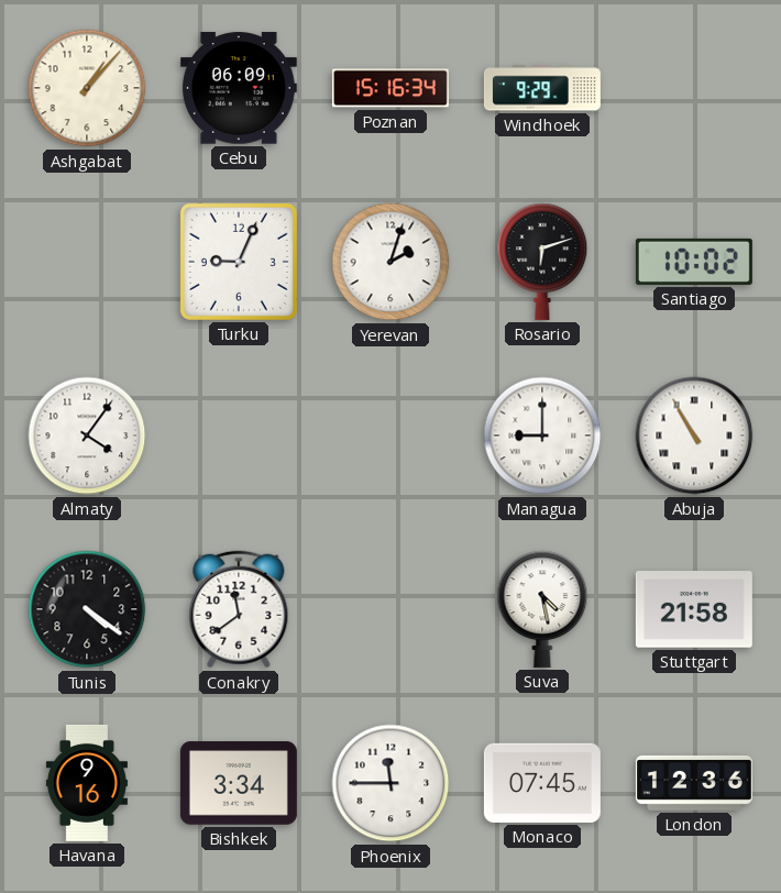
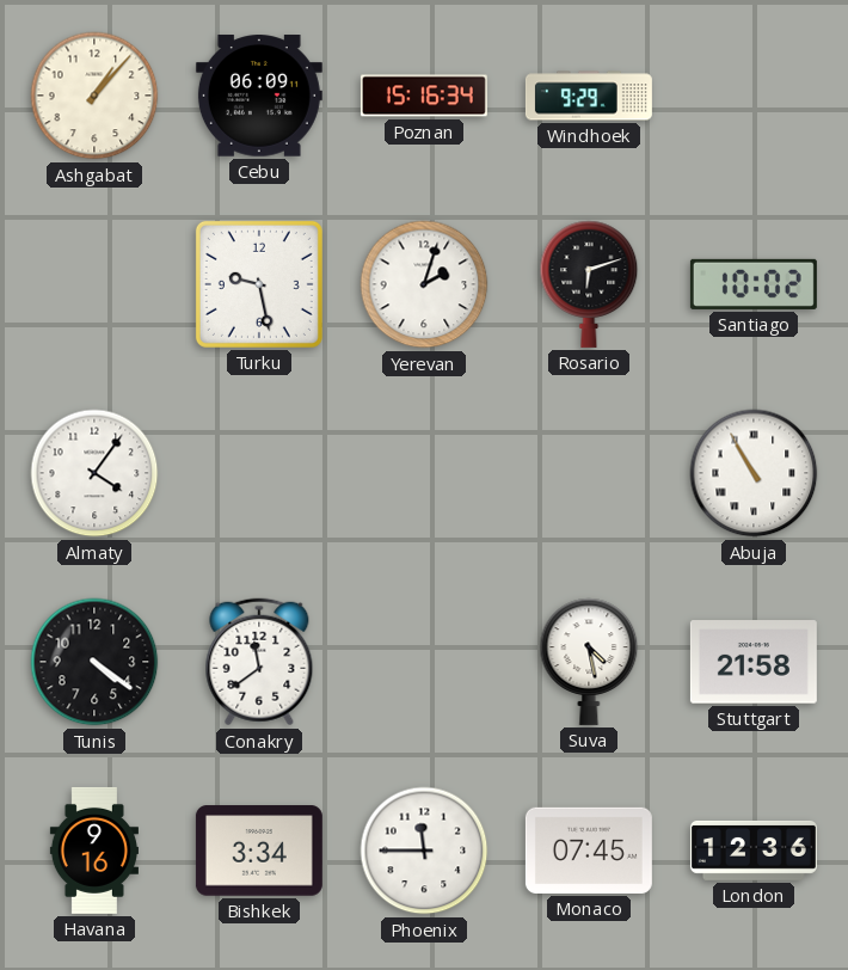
Turku: 9:04 -> 9:28 (259, 284)
Managua: 9:00 -> none (542, 436)
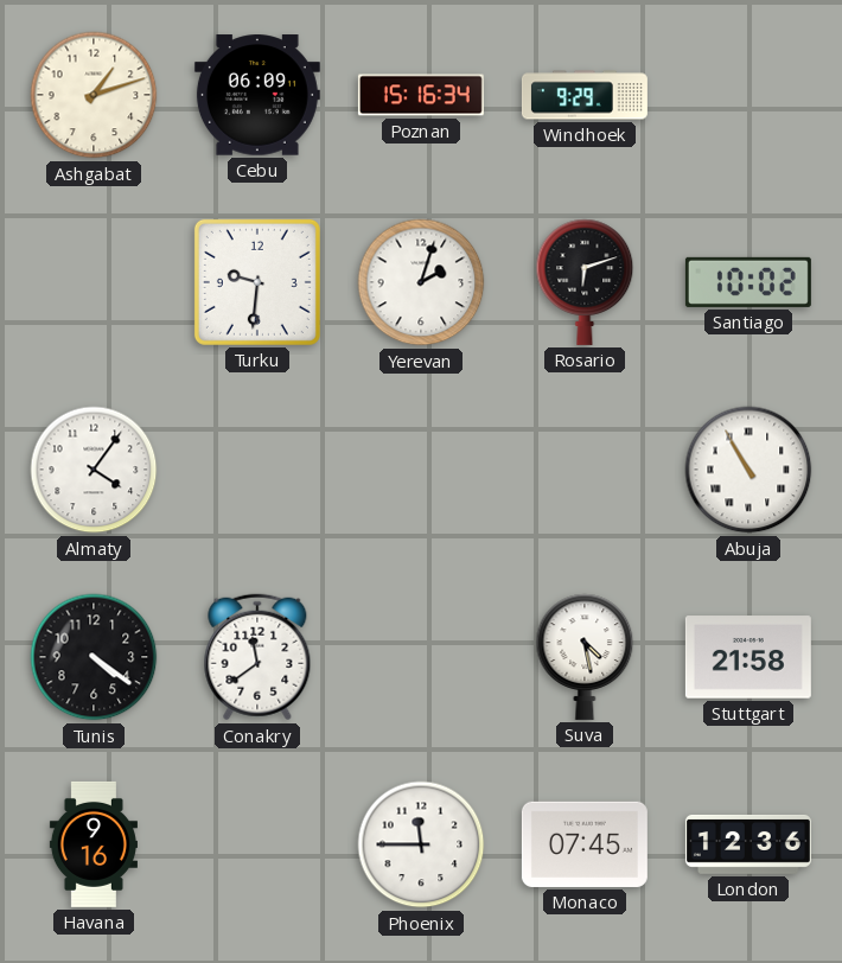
Ashgabat: 1:07 -> 1:12 (94, 95)
Turku: 9:28 -> 9:31 (257, 282)
Bishkek: 3:34 -> none (259, 851)
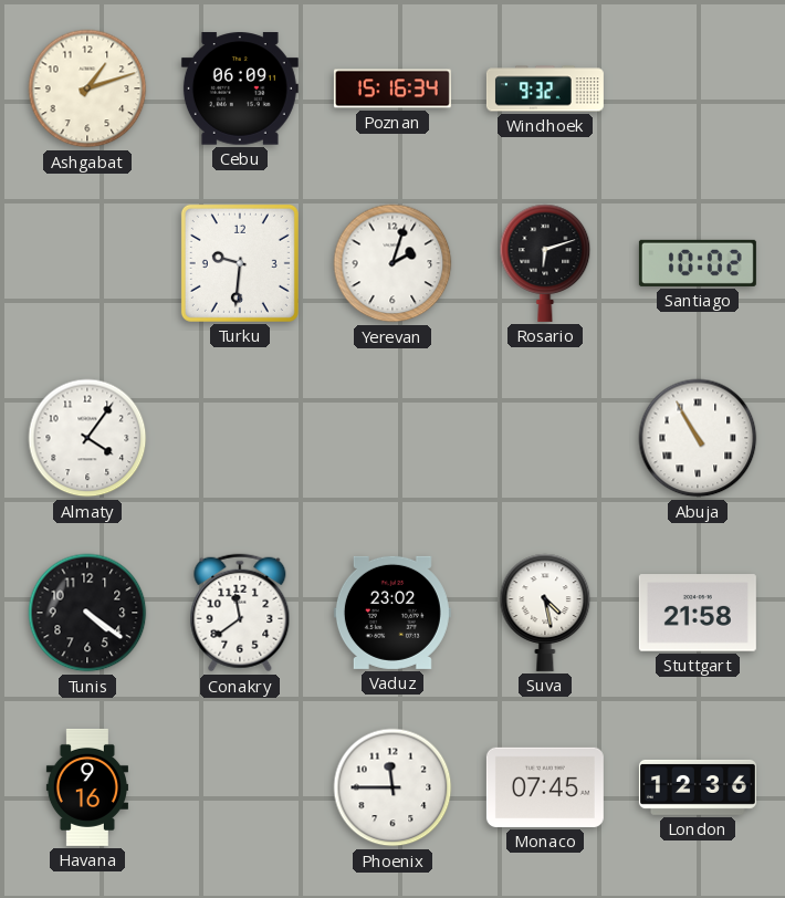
Windhoek: 9:29 -> 9:32 (545, 88)
Vaduz: none -> 23:02 (393, 613)
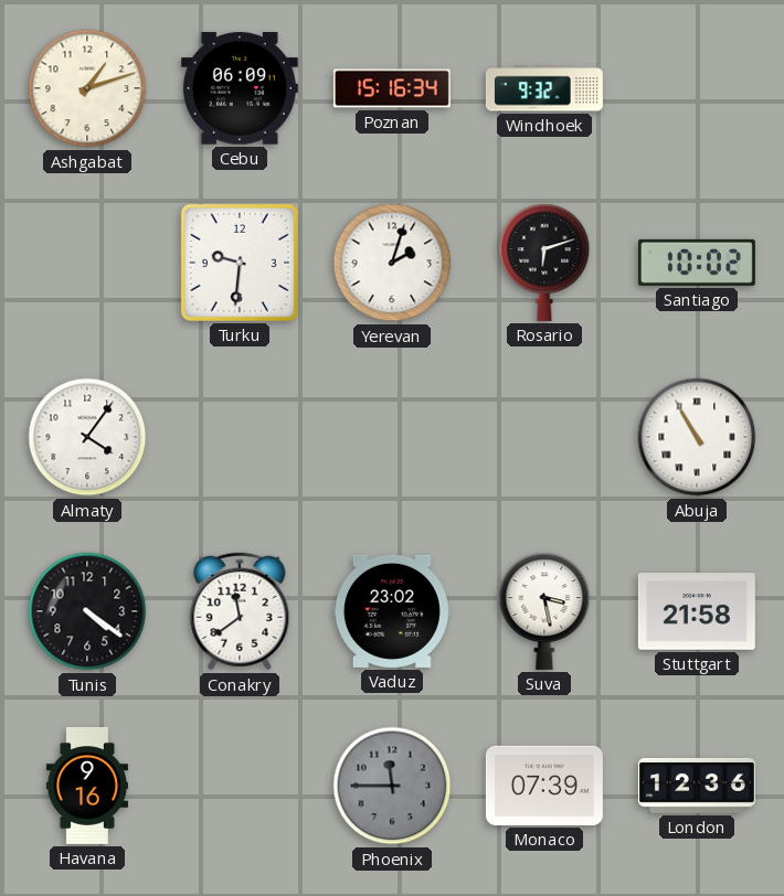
Suva: 4:28 -> 3:28 (544, 611)
Phoenix dial: white -> grey (392, 786)
Monaco: 07:45 -> 07:39 (544, 786)
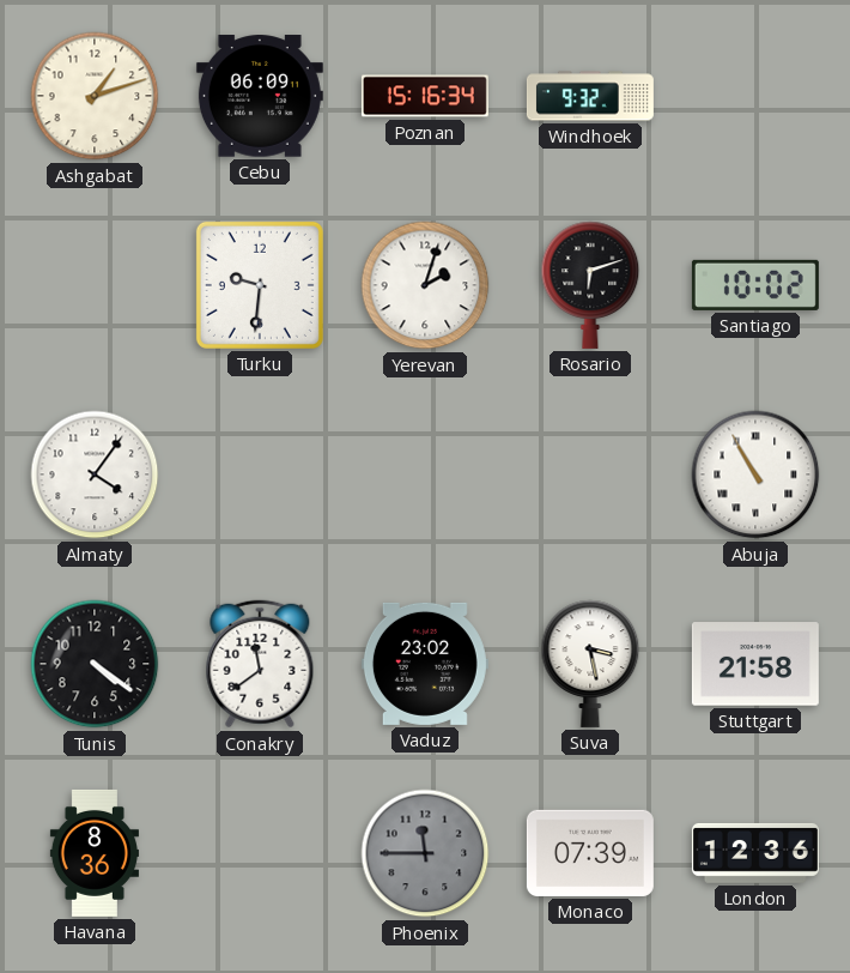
Havana: 9:16 -> 8:36 (95, 853)
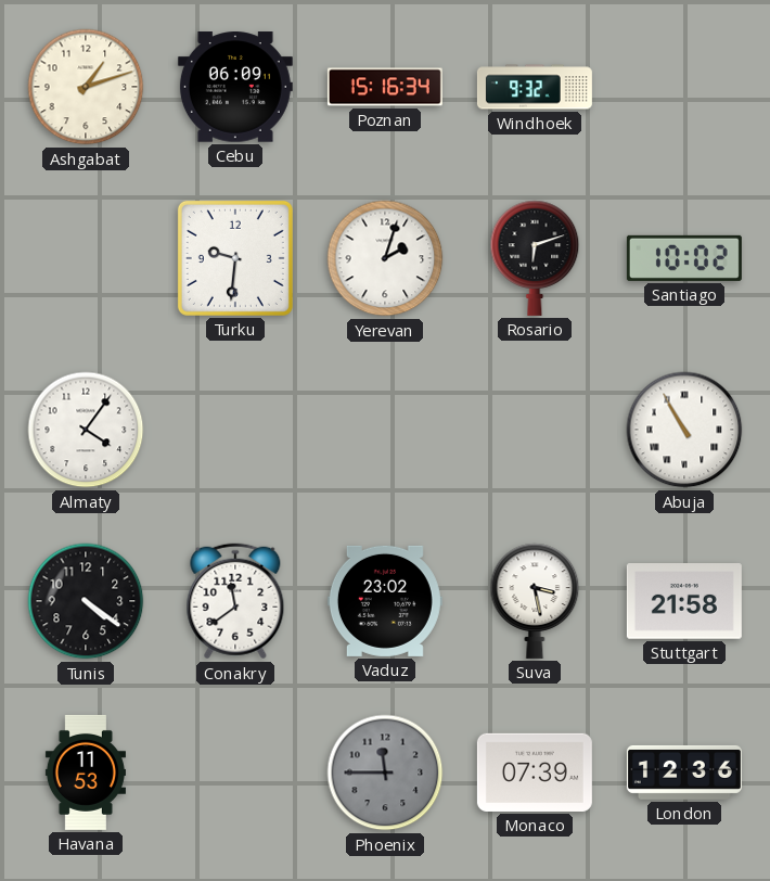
Havana: 8:36 -> 11:53 (86, 773)
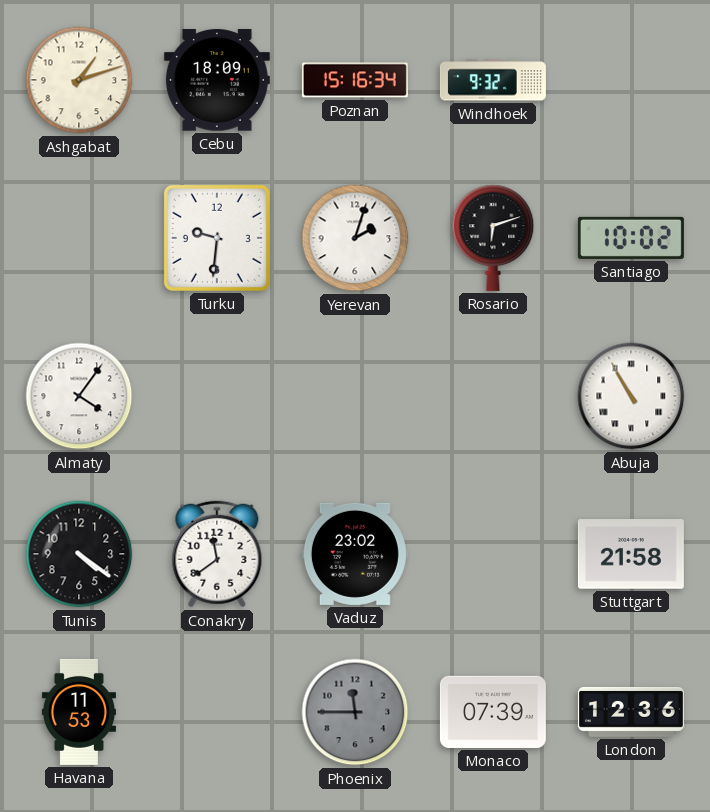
Cebu: 06:09 -> 18:09 (217, 80)
Suva: 3:28 -> none (535, 601)
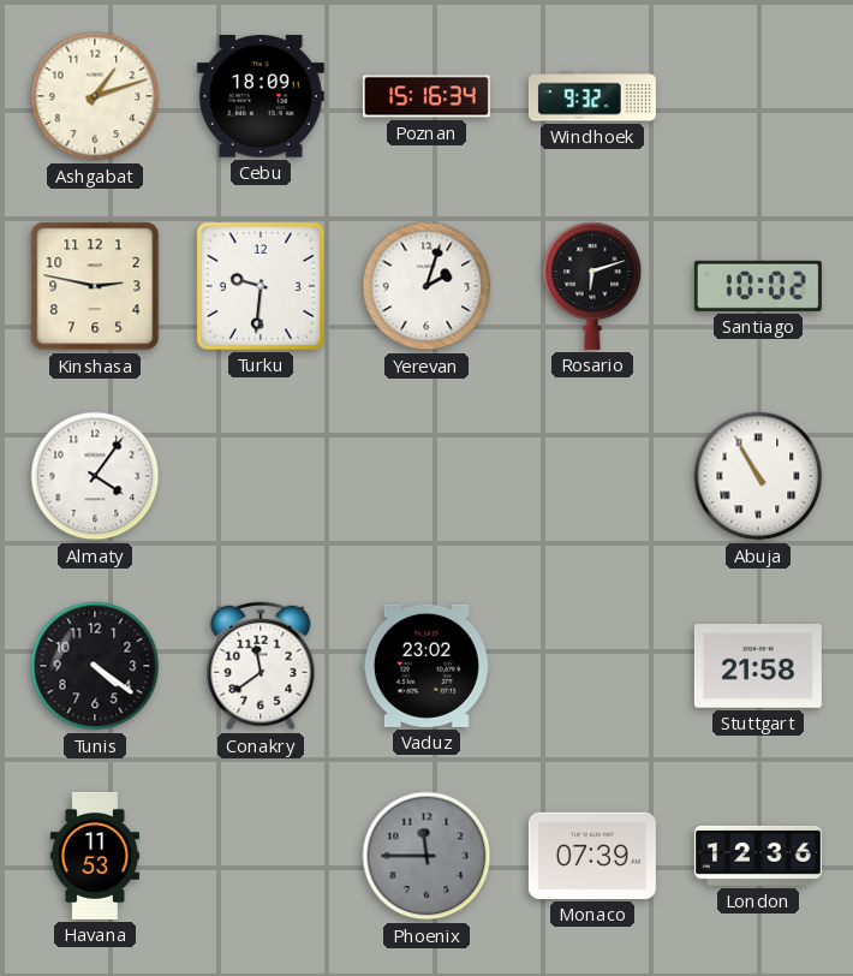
Kinshasa: none -> 2:47 (95, 286)
